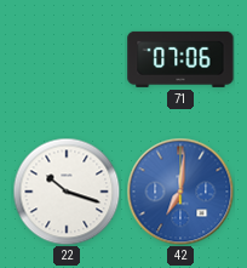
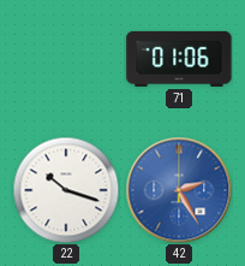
71: 07:06 -> 01:06 (179, 59)
42: 7:01 -> 2:25 (179, 190)
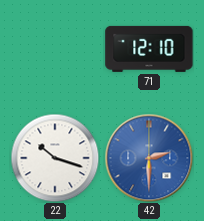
71: 01:06 -> 12:10 (149, 49)
42: 2:25 -> 2:30 (149, 158)
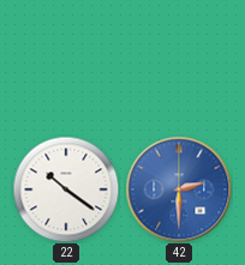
71: 12:10 -> none (149, 49)
22: 10:18 -> 10:21 (66, 189)
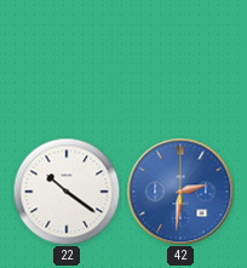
42: 2:30 -> 2:31 (180, 192)
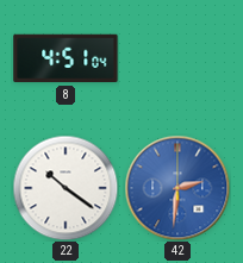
8: none -> 4:51 (66, 58)
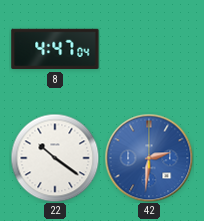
8: 4:51 -> 4:47 (55, 49)
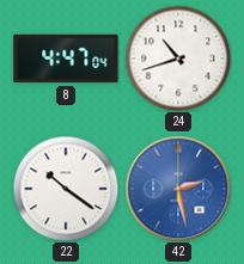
24: none -> 10:42 (178, 59)
42: 2:31 -> 2:28 (178, 189)
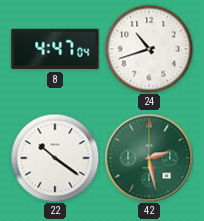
42 dial: blue -> green (149, 158)
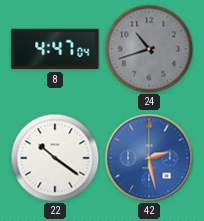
24 dial: white -> grey (149, 49)
42 dial: green -> blue (149, 158)
